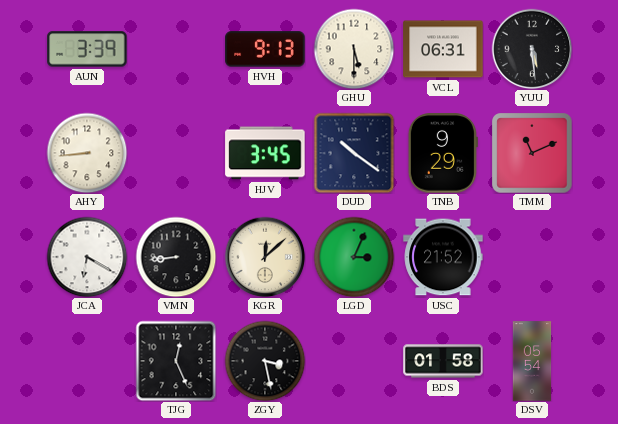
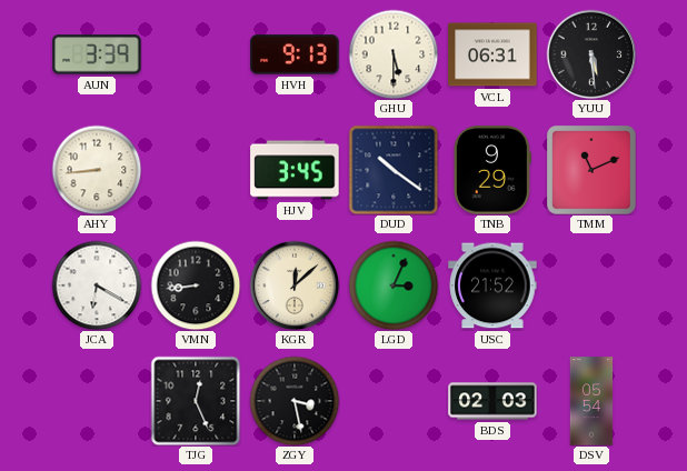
BDS: 01:58 -> 02:03 (492, 401)
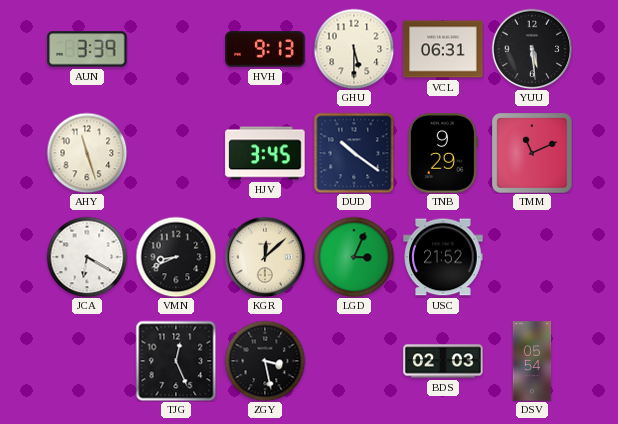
AHY: 8:44 -> 11:27 (87, 153)
VMN: 8:44 -> 8:41 (176, 257)
